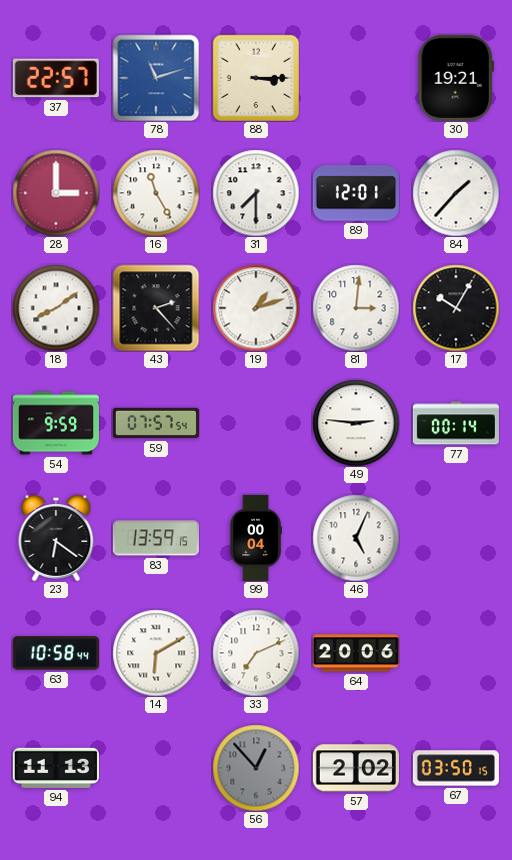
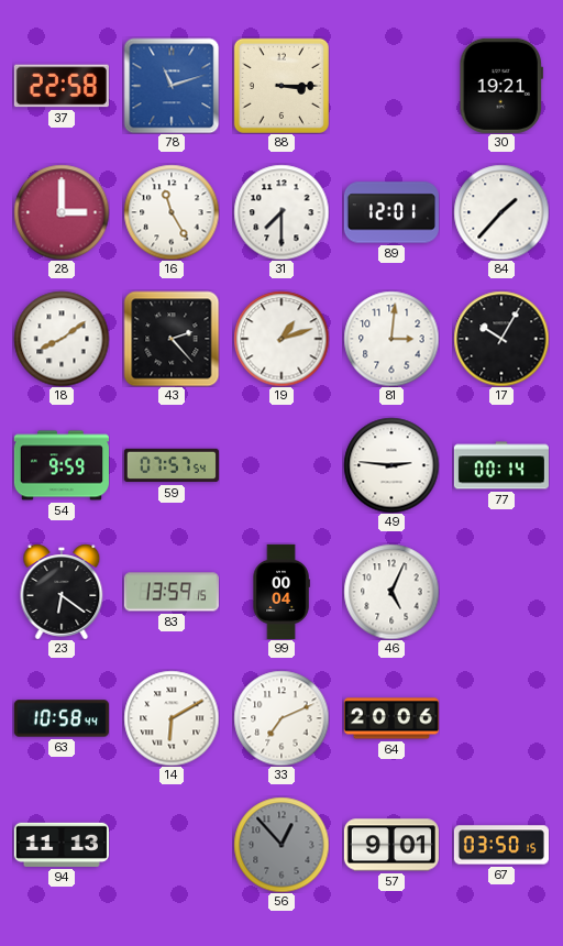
37: 22:57 -> 22:58 (62, 86)
57: 2:02 -> 9:01 (391, 845)
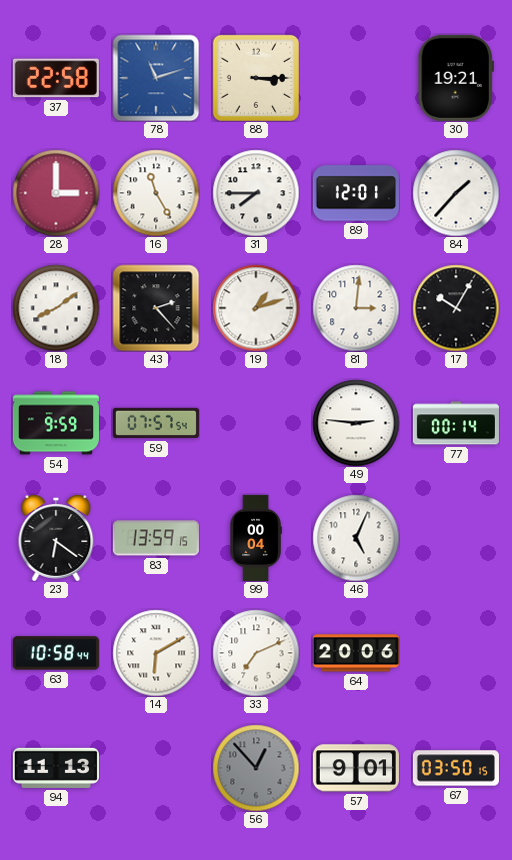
31: 7:30 -> 7:45 (256, 193)
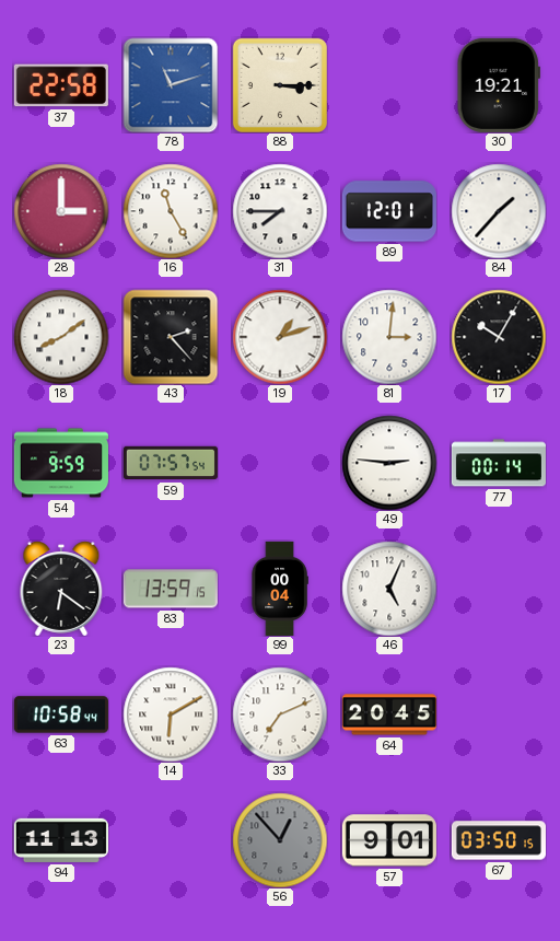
64: 20:06 -> 20:45 (389, 715)
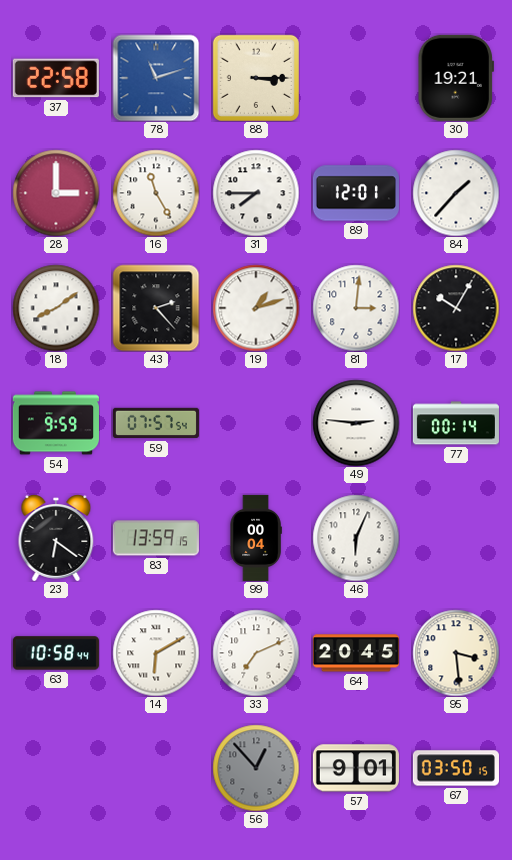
46: 5:04 -> 6:04 (356, 538)
95: none -> 3:29 (456, 653)
94: 11:13 -> none (61, 840)
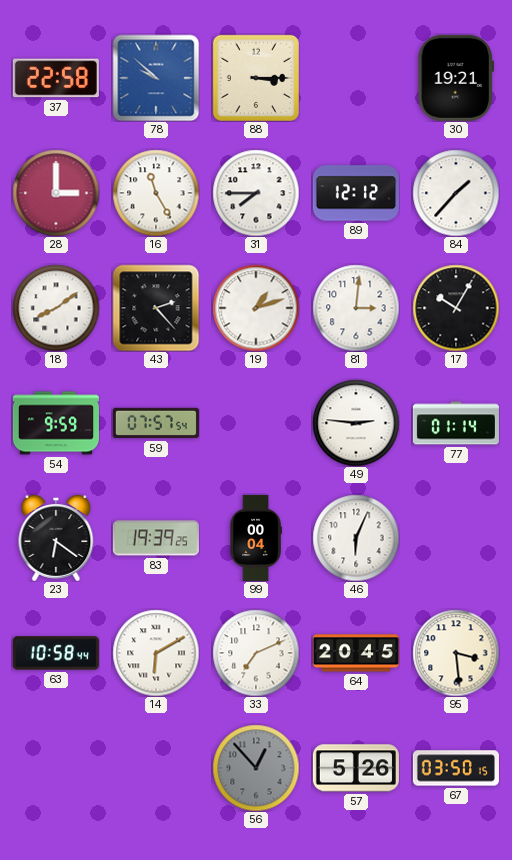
78: 11:12 -> 9:52 (156, 78)
89: 12:01 -> 12:12 (356, 193)
77: 00:14 -> 01:14 (456, 423)
83: 13:59 -> 19:39 (156, 538)
57: 9:01 -> 5:26 (356, 768)
